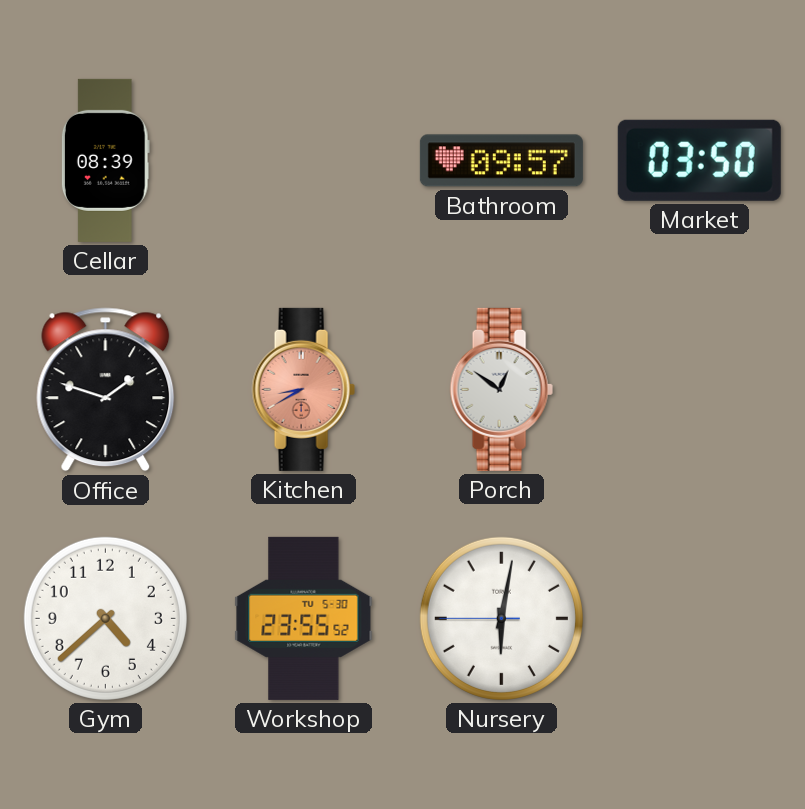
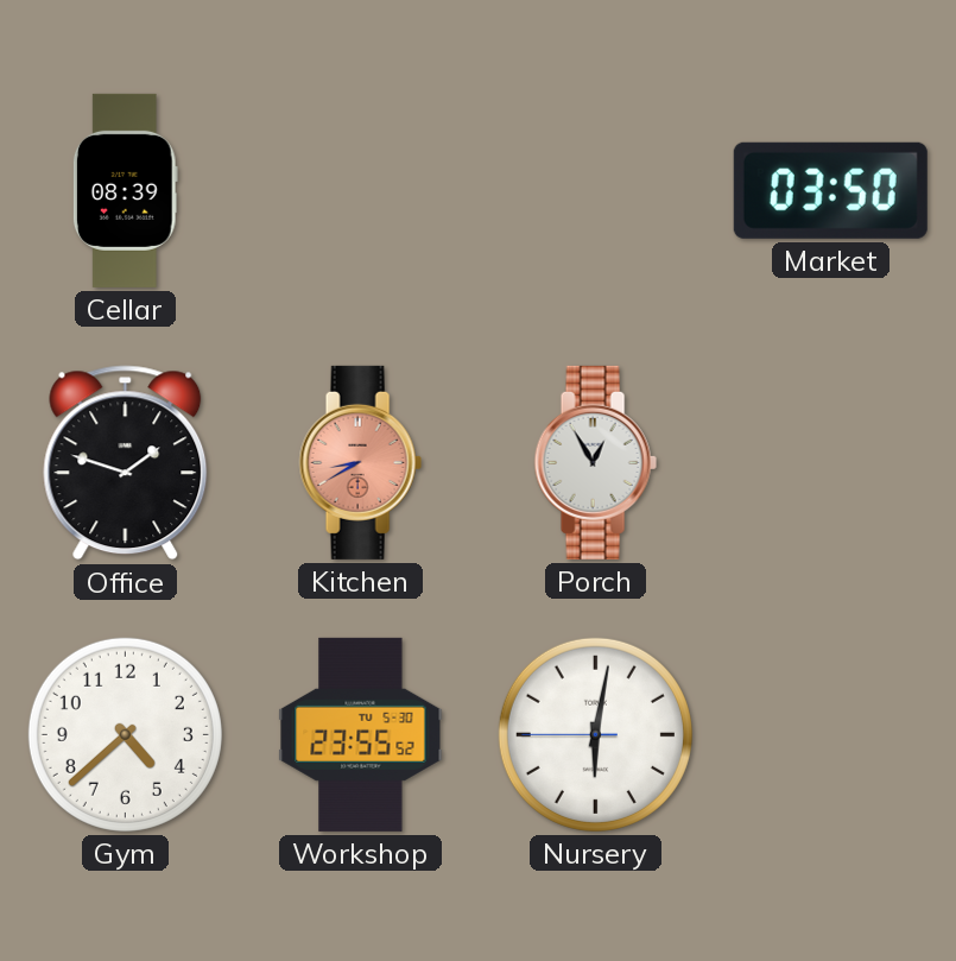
Bathroom: 09:57 -> none (501, 161)
Porch: 12:51 -> 12:55 (595, 462)
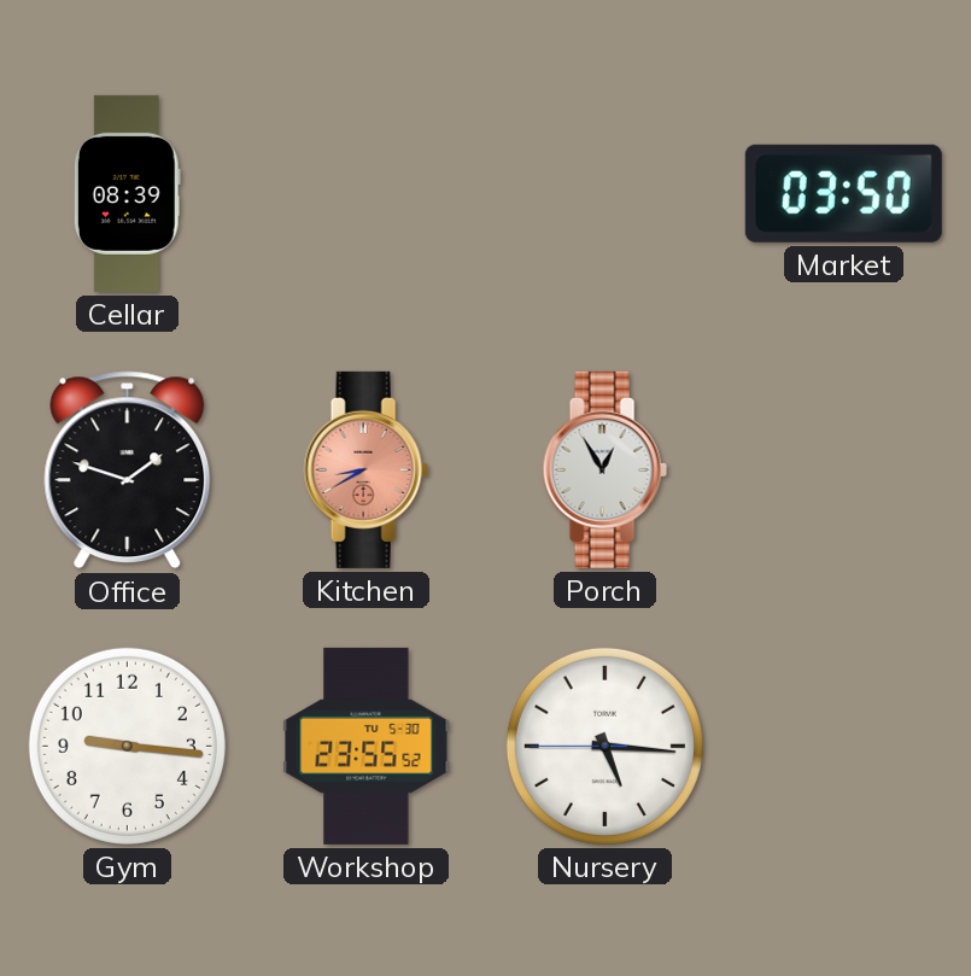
Gym: 4:38 -> 9:16 (127, 746)
Nursery: 6:01 -> 5:15 (604, 746)
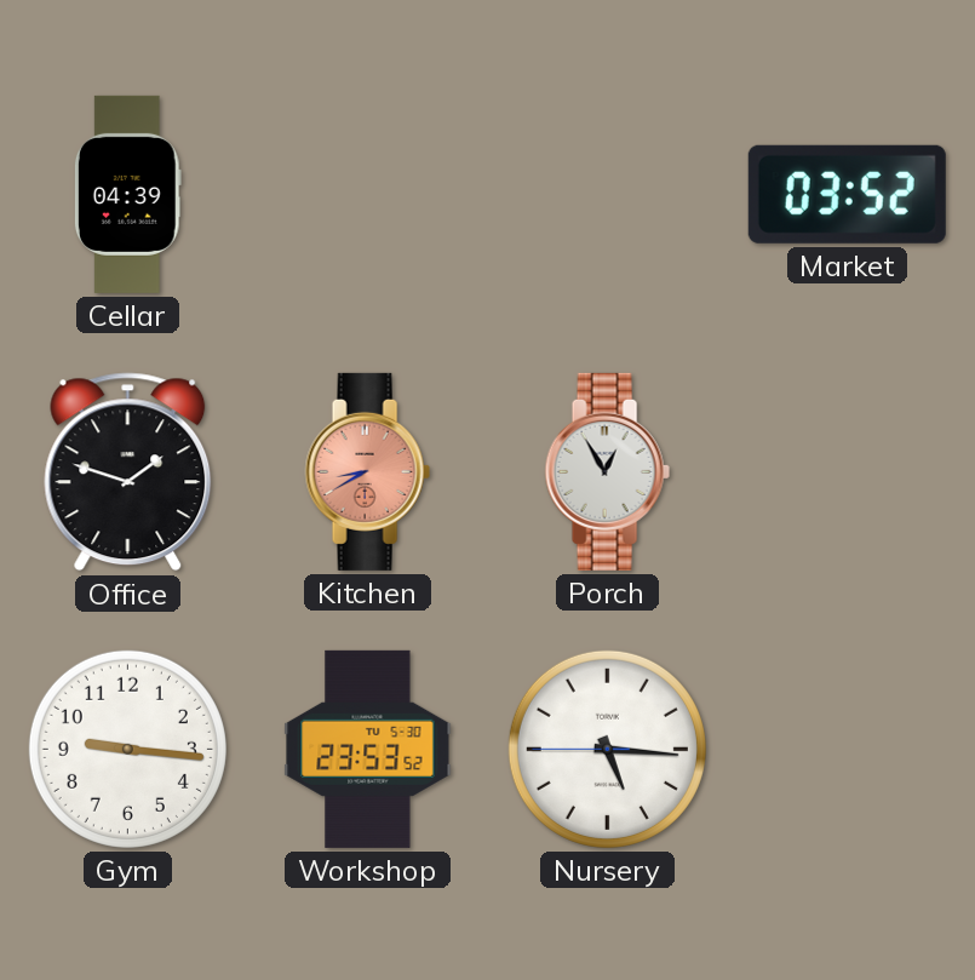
Cellar: 08:39 -> 04:39 (127, 194)
Market: 03:50 -> 03:52 (847, 194)
Workshop: 23:55 -> 23:53 (368, 749)
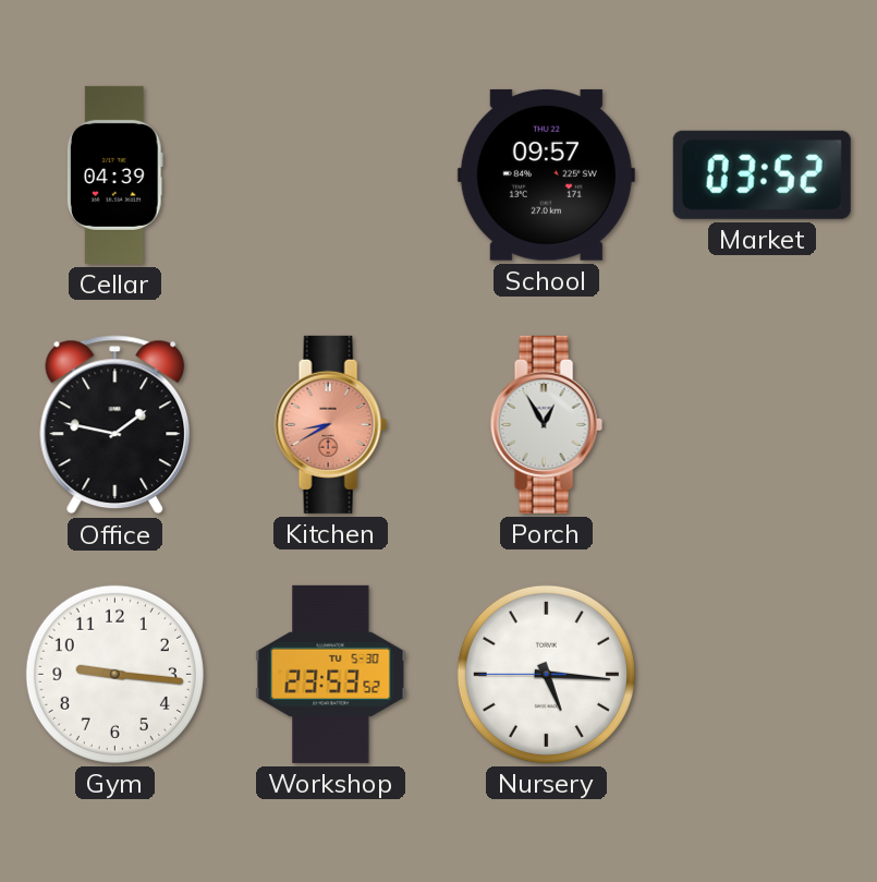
School: none -> 09:57 (546, 174)
Office: 1:48 -> 1:47 (115, 425)
